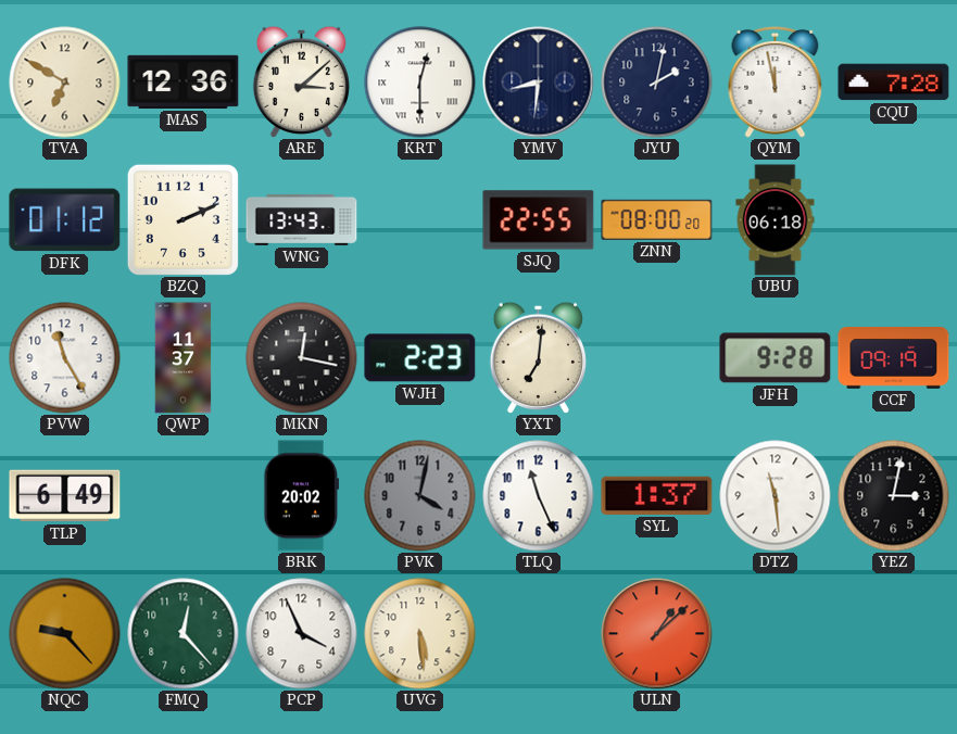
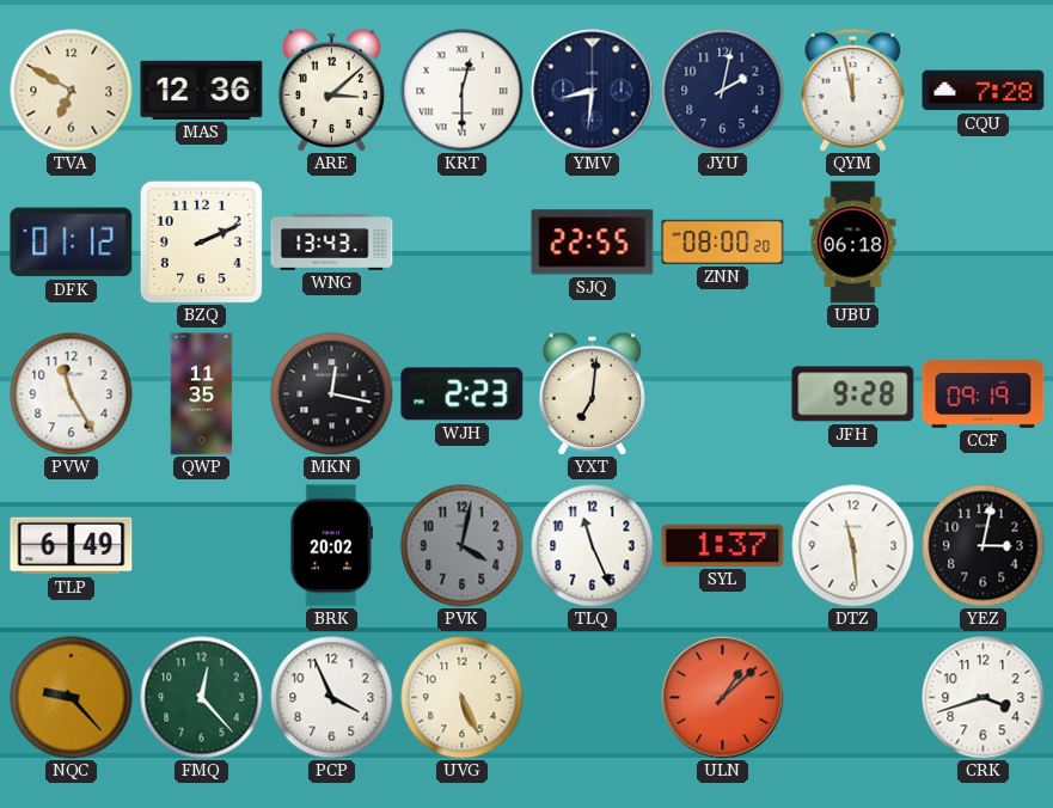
QWP: 11:37 -> 11:35 (202, 394)
UVG: 5:29 -> 5:26 (463, 698)
CRK: none -> 3:42 (984, 698)
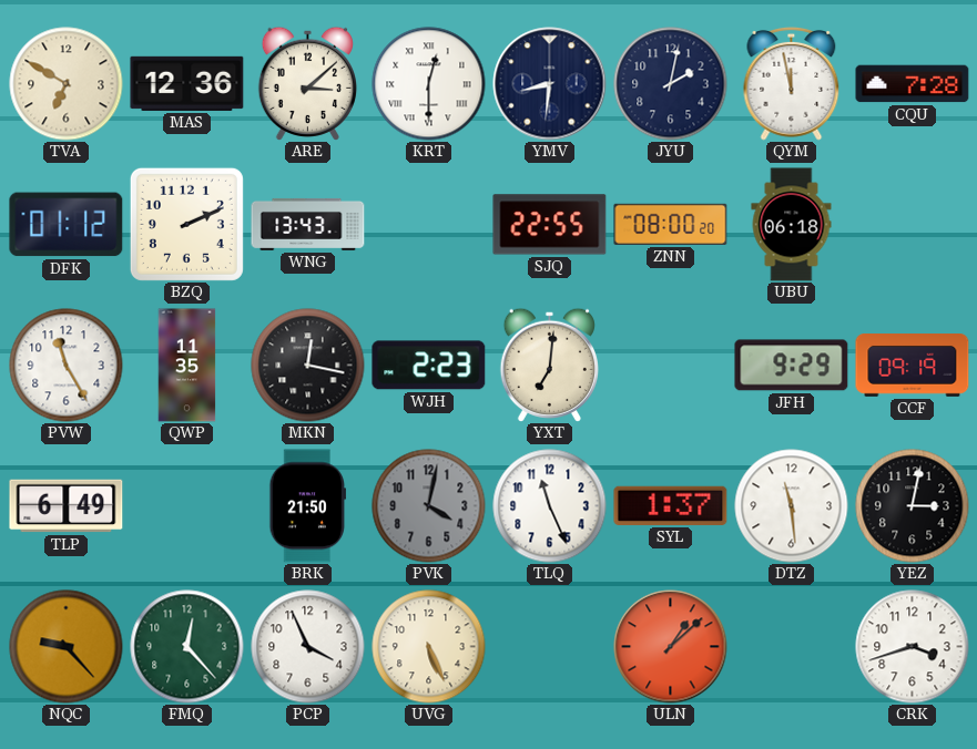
JFH: 9:28 -> 9:29 (792, 366)
BRK: 20:02 -> 21:50 (308, 506)
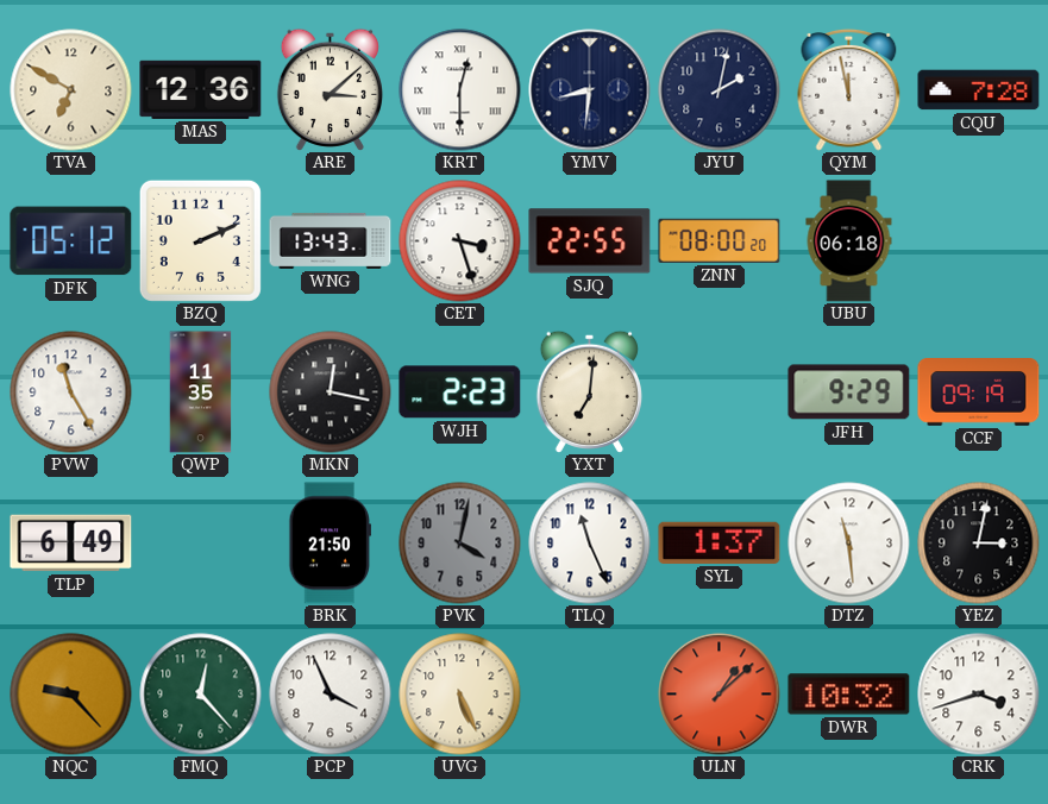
DFK: 01:12 -> 05:12 (71, 241)
CET: none -> 3:27 (460, 241)
DWR: none -> 10:32 (849, 695)
